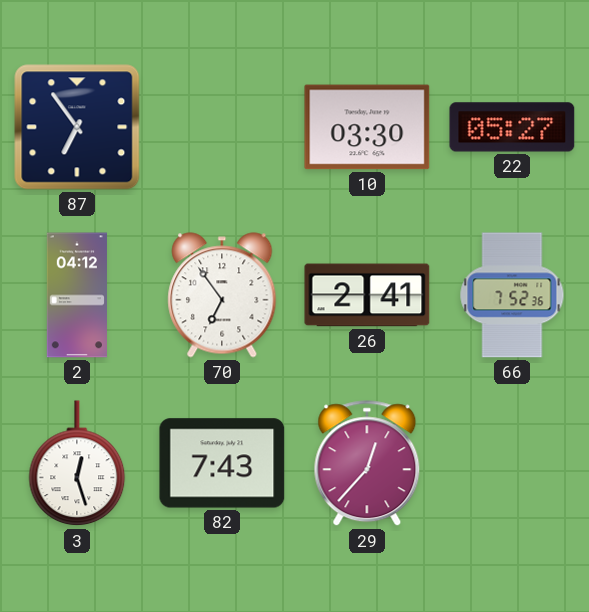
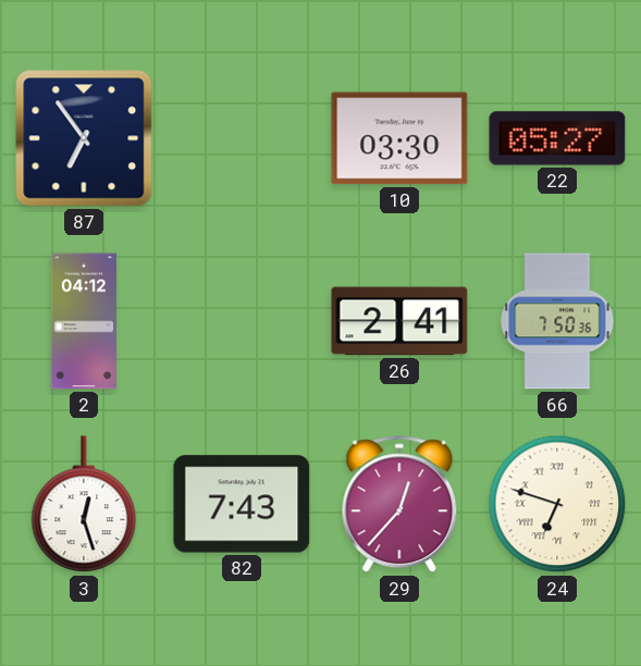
70: 6:54 -> none (222, 295)
66: 7:52 -> 7:50 (557, 321)
24: none -> 6:48 (557, 504)
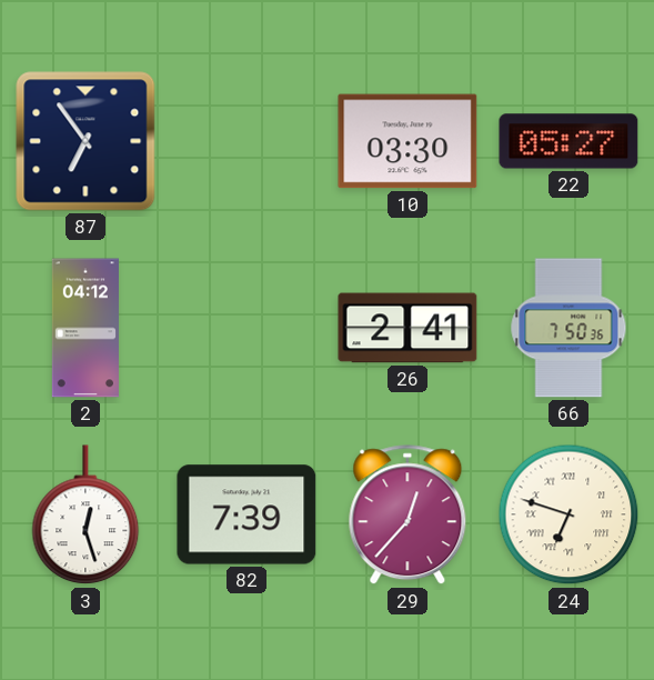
82: 7:43 -> 7:39 (246, 514)
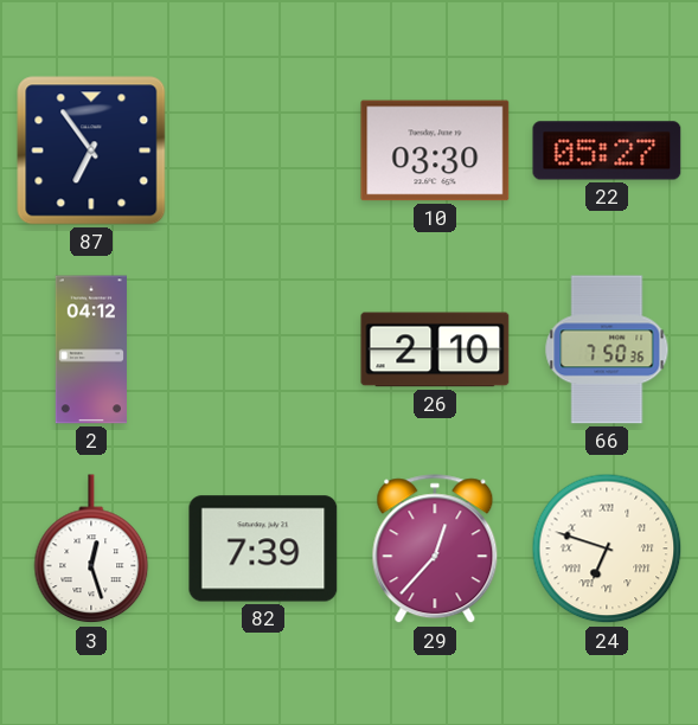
26: 2:41 -> 2:10 (435, 349)
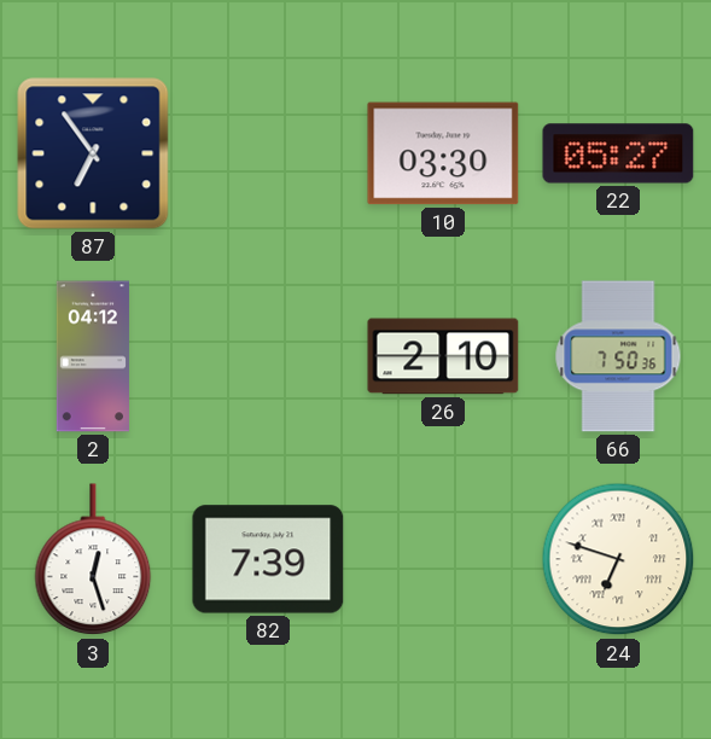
29: 12:37 -> none (435, 550)
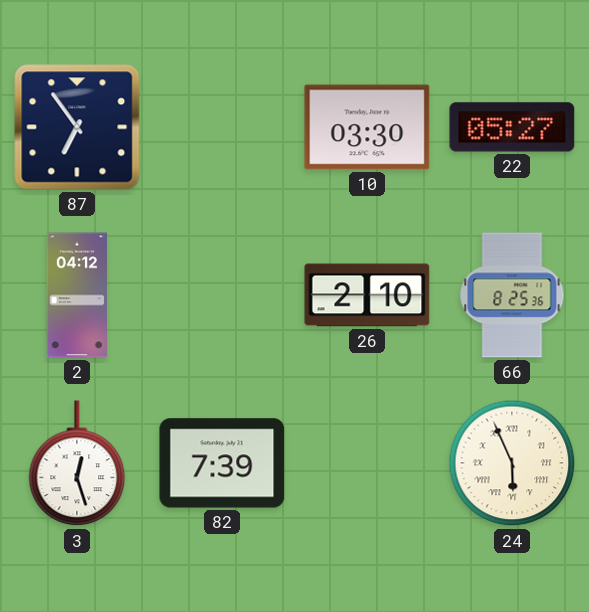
66: 7:50 -> 8:25 (512, 295)
24: 6:48 -> 5:56 (512, 463)
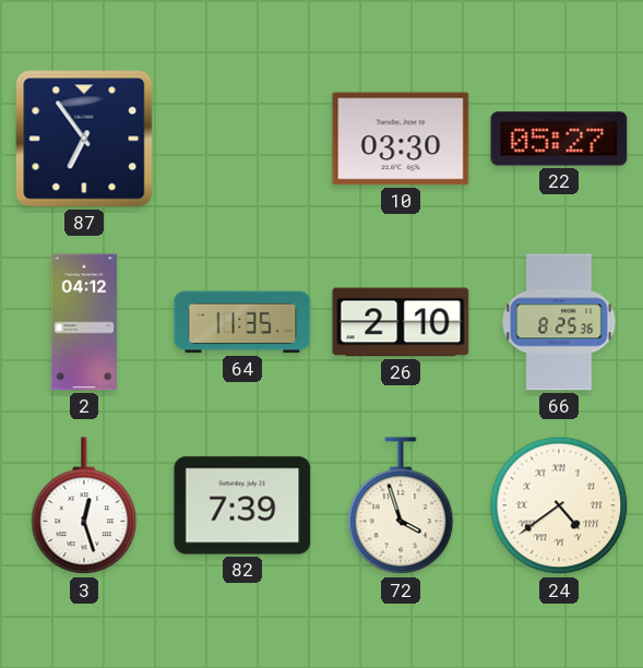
64: none -> 11:35 (242, 322)
72: none -> 3:57 (401, 506)
24: 5:56 -> 4:39 (559, 505)
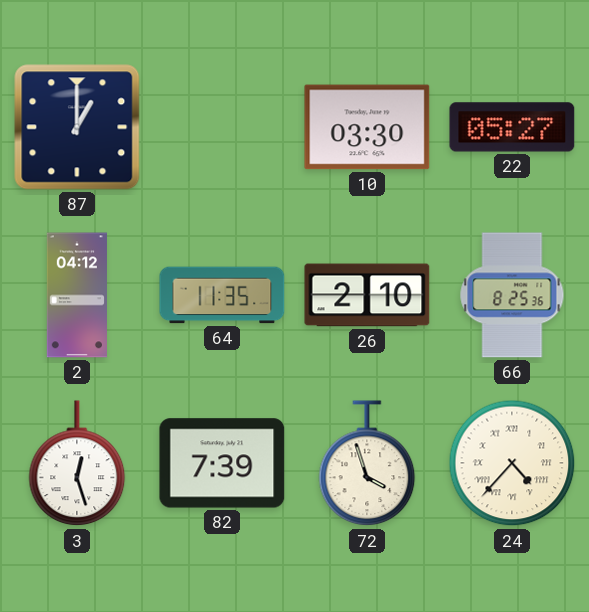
87: 6:54 -> 1:00 (77, 127)
24: 4:39 -> 4:37 (512, 463)
